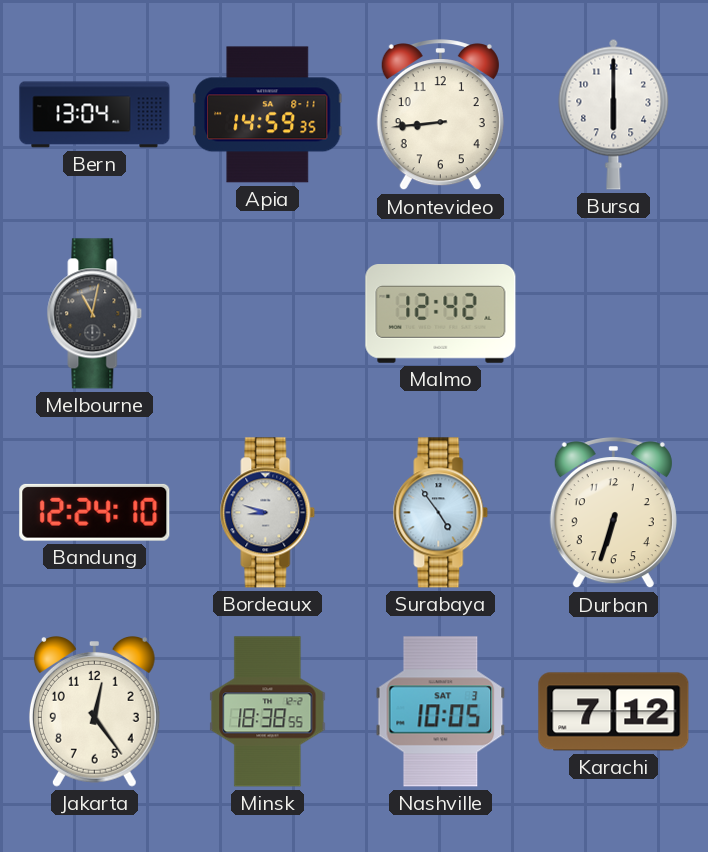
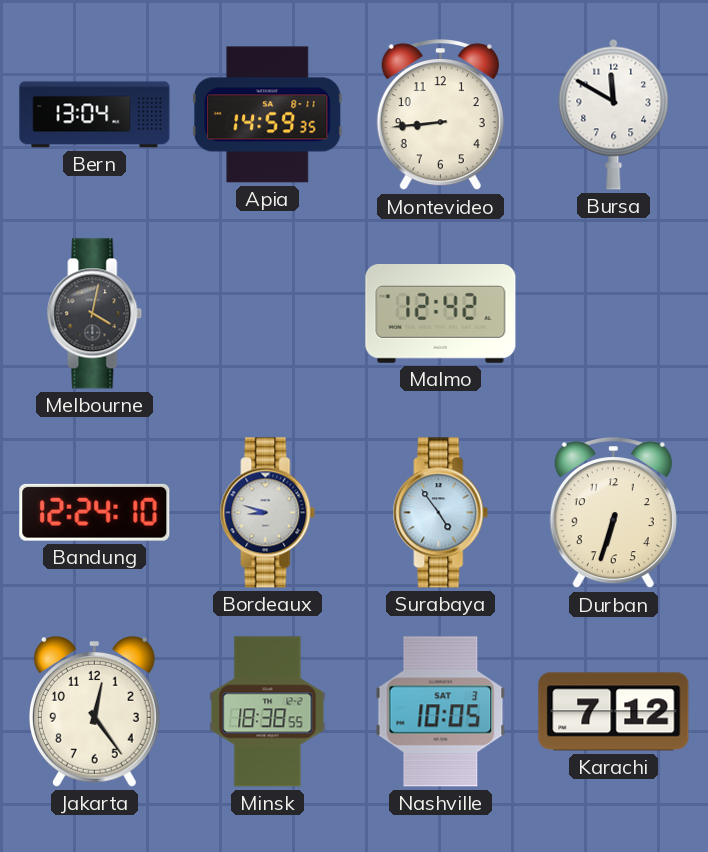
Bursa: 6:00 -> 11:50 (614, 114)
Melbourne: 11:02 -> 4:02 (95, 314)
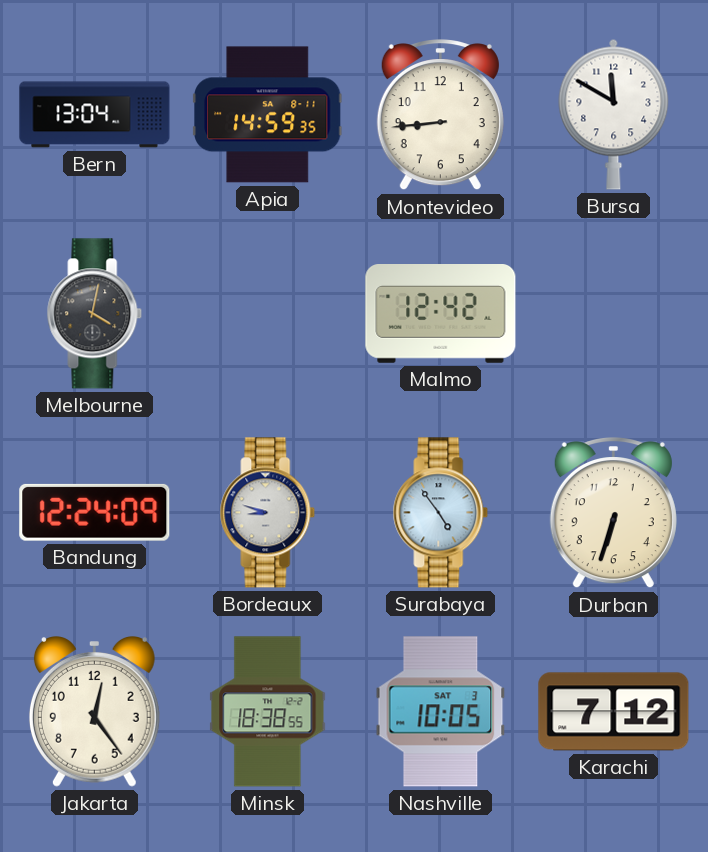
Bandung: 12:24:10 -> 12:24:09 (95, 512)
